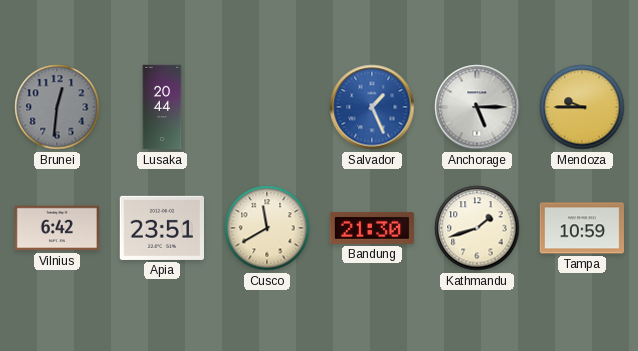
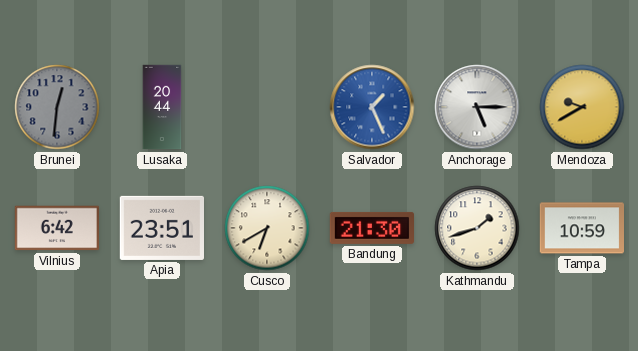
Mendoza: 9:45 -> 9:40 (582, 107)
Cusco: 11:40 -> 6:40 (267, 228)
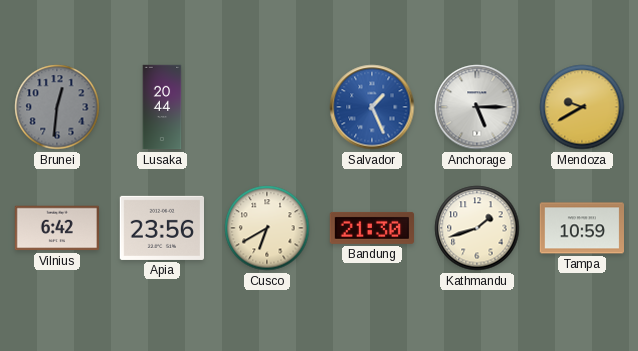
Apia: 23:51 -> 23:56 (161, 228)
